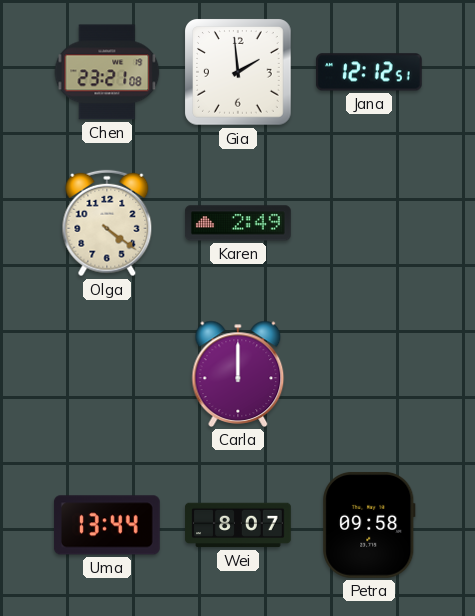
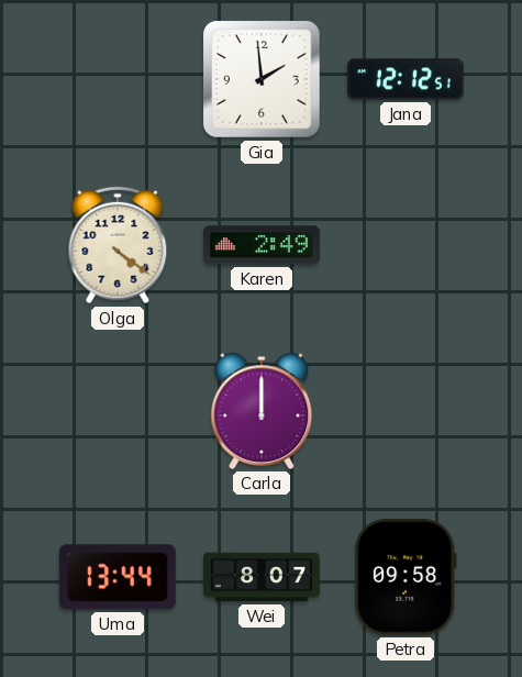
Chen: 23:21 -> none (107, 72)
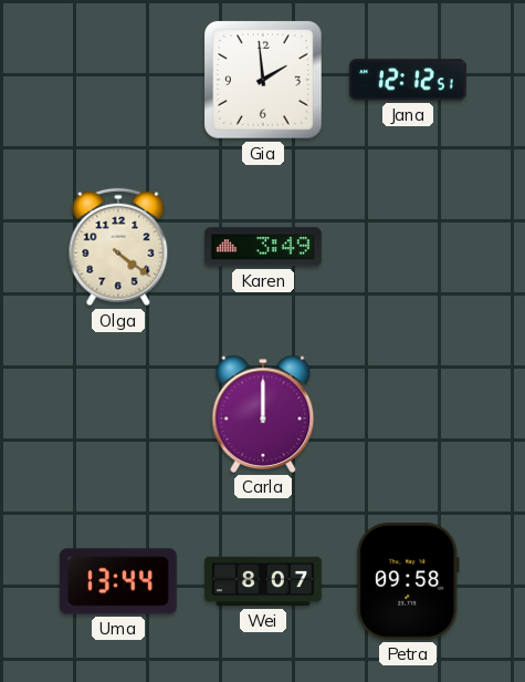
Karen: 2:49 -> 3:49 (264, 247)
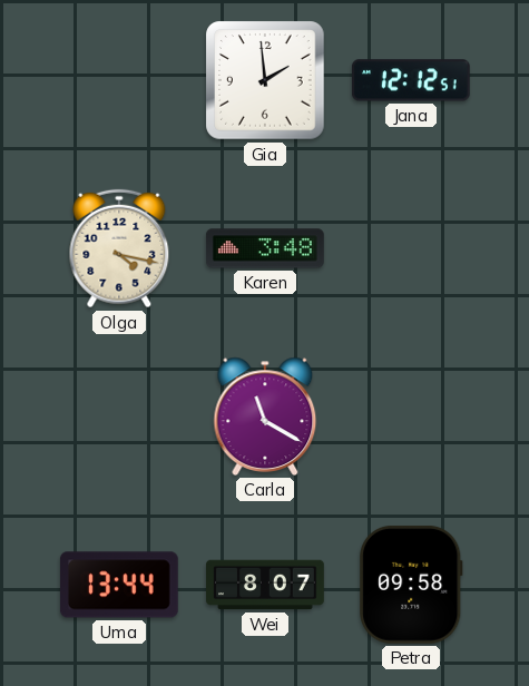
Olga: 4:21 -> 4:17 (119, 248)
Karen: 3:49 -> 3:48 (266, 248)
Carla: 12:00 -> 11:20 (265, 416)
